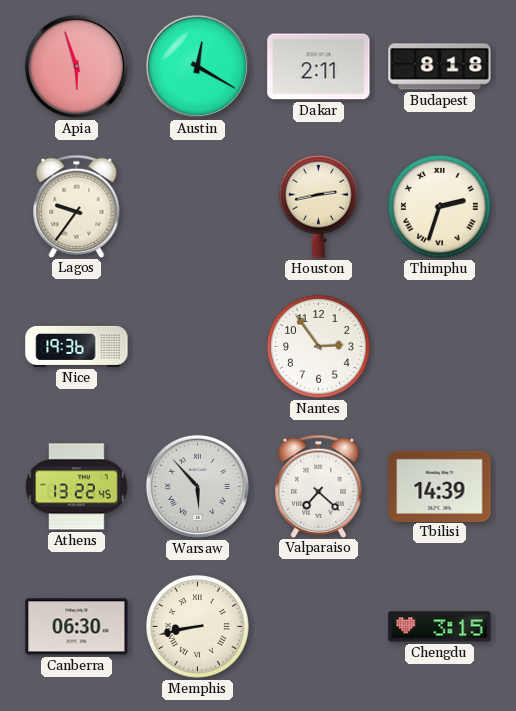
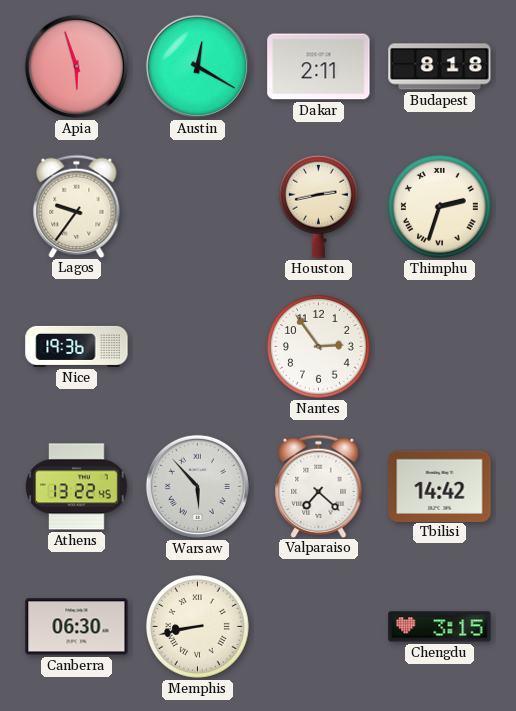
Tbilisi: 14:39 -> 14:42 (440, 486)
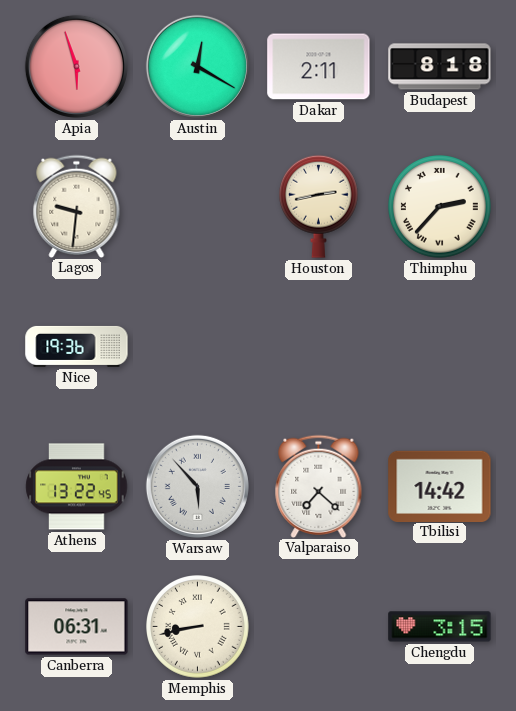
Lagos: 9:36 -> 9:31 (77, 206)
Thimphu: 2:33 -> 2:37 (440, 207)
Nantes: 2:54 -> none (319, 347)
Canberra: 06:30 -> 06:31 (77, 627)
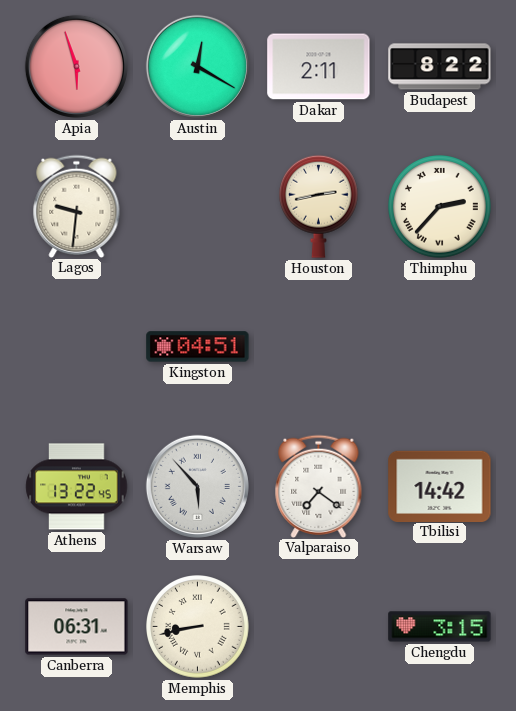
Budapest: 8:18 -> 8:22 (440, 67)
Nice: 19:36 -> none (77, 346)
Kingston: none -> 04:51 (198, 347)
Valparaiso: 7:22 -> 7:21 (319, 486)
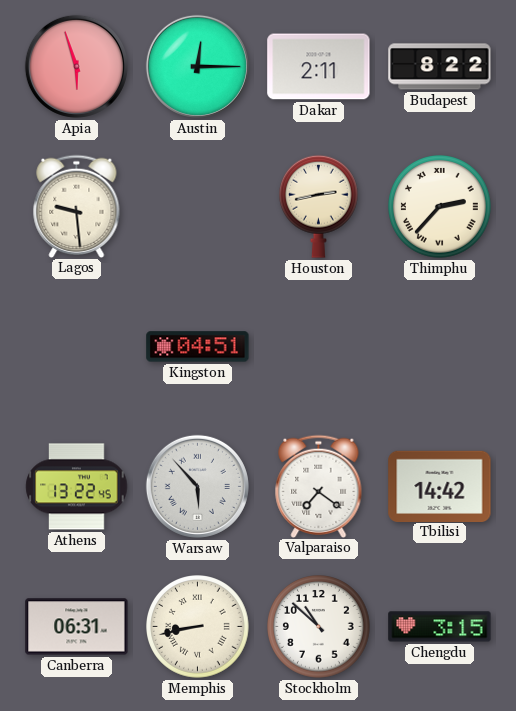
Austin: 12:20 -> 12:15 (197, 66)
Lagos: 9:31 -> 9:29 (77, 206)
Stockholm: none -> 10:52 (319, 627)
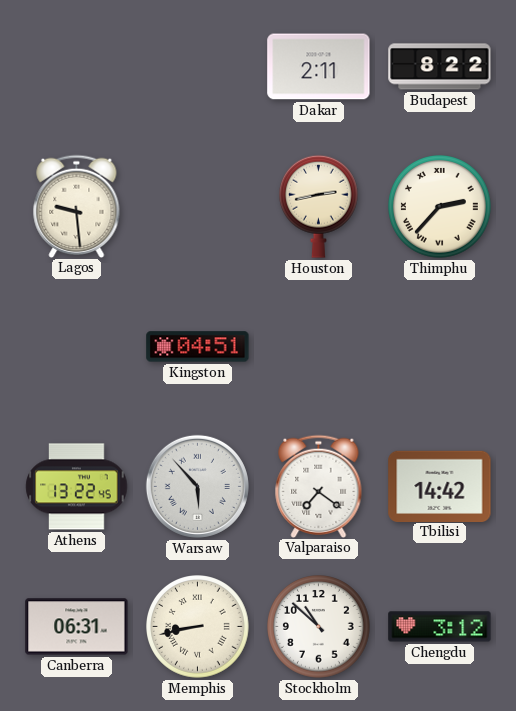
Apia: 5:57 -> none (76, 66)
Austin: 12:15 -> none (197, 66)
Chengdu: 3:15 -> 3:12 (440, 627)
